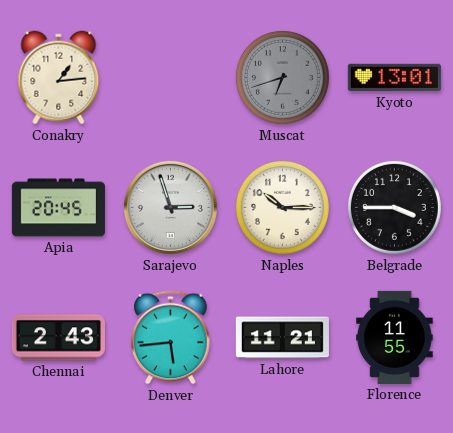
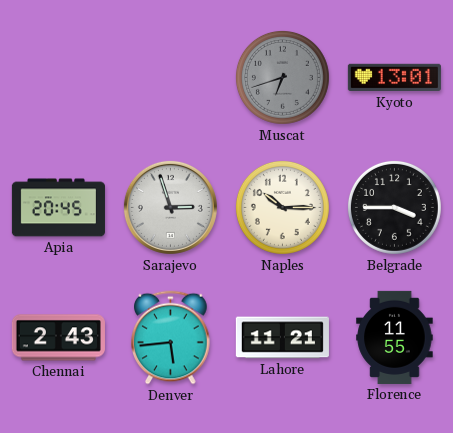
Conakry: 1:14 -> none (59, 78)
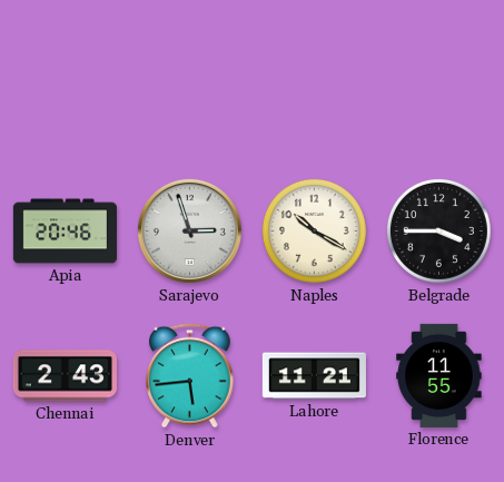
Muscat: 6:42 -> none (282, 77)
Kyoto: 13:01 -> none (394, 78)
Apia: 20:45 -> 20:46 (65, 232)
Naples: 10:15 -> 10:20 (314, 230)
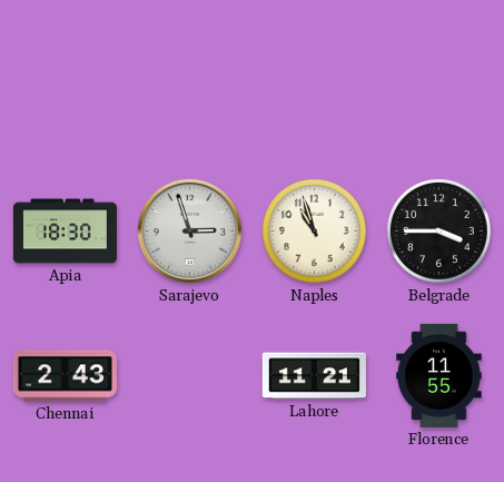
Apia: 20:46 -> 18:30 (65, 232)
Naples: 10:20 -> 10:57 (314, 230)
Denver: 5:44 -> none (190, 376)
